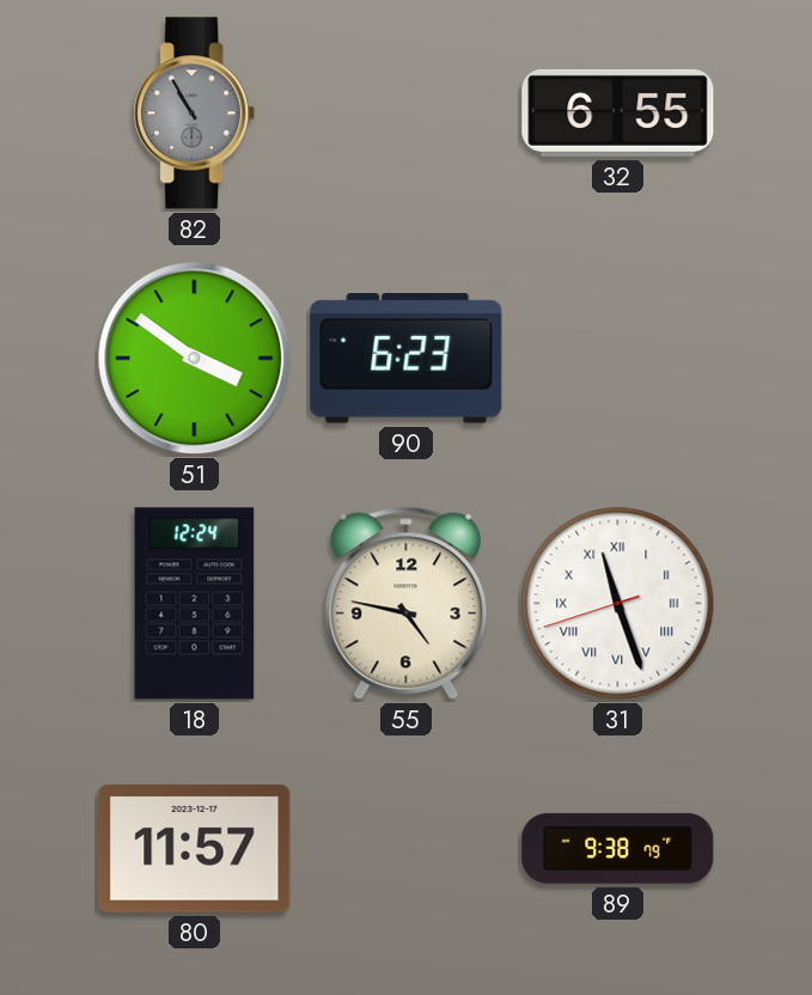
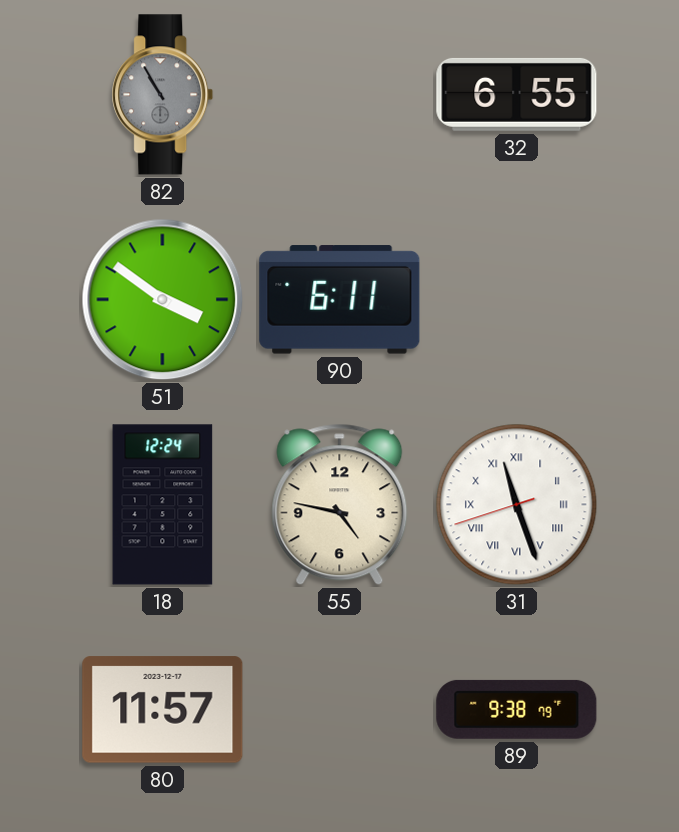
90: 6:23 -> 6:11 (340, 300)
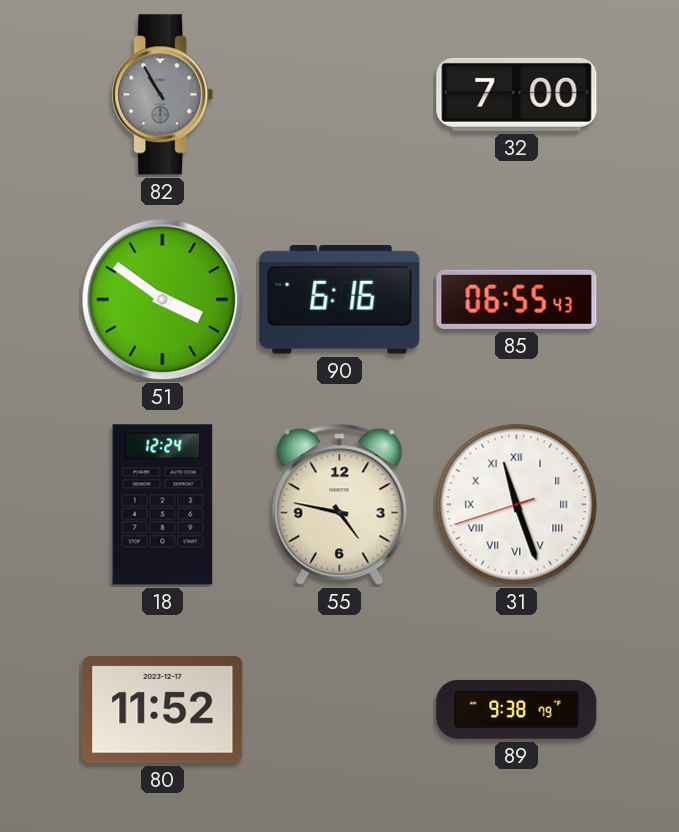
32: 6:55 -> 7:00 (517, 94)
90: 6:11 -> 6:16 (340, 300)
85: none -> 06:55 (517, 299)
80: 11:57 -> 11:52 (163, 710)
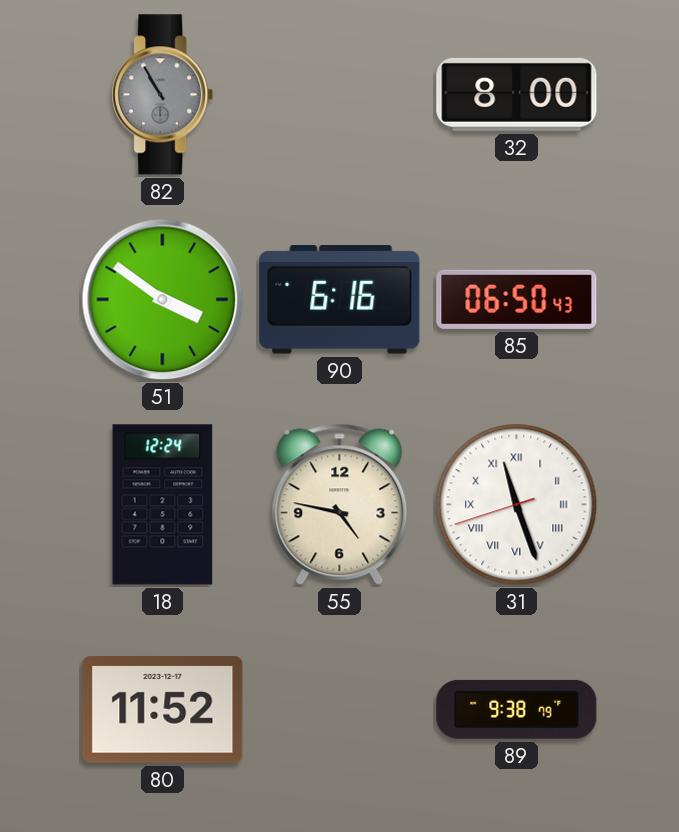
32: 7:00 -> 8:00 (517, 94)
85: 06:55 -> 06:50 (517, 299)
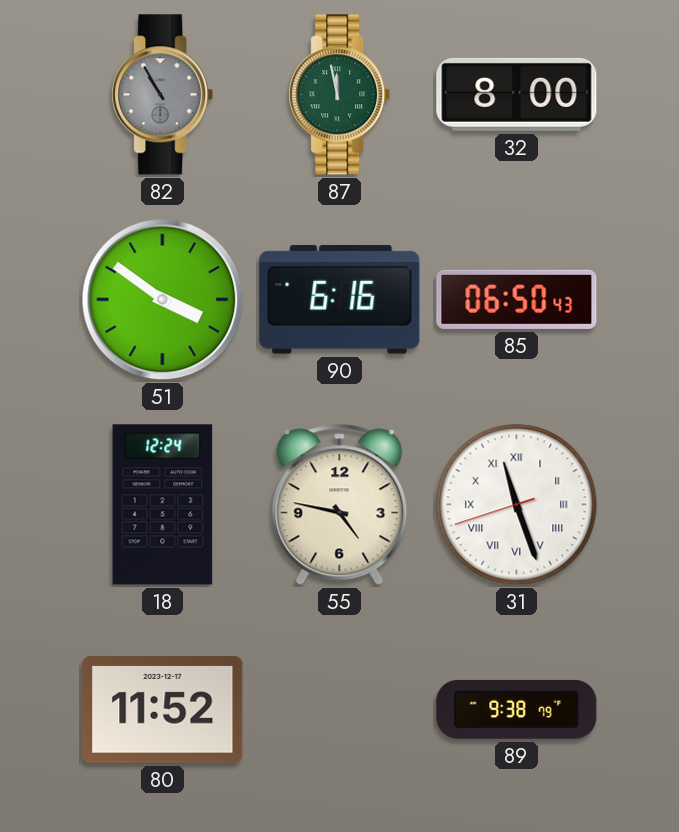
87: none -> 11:58 (340, 95)
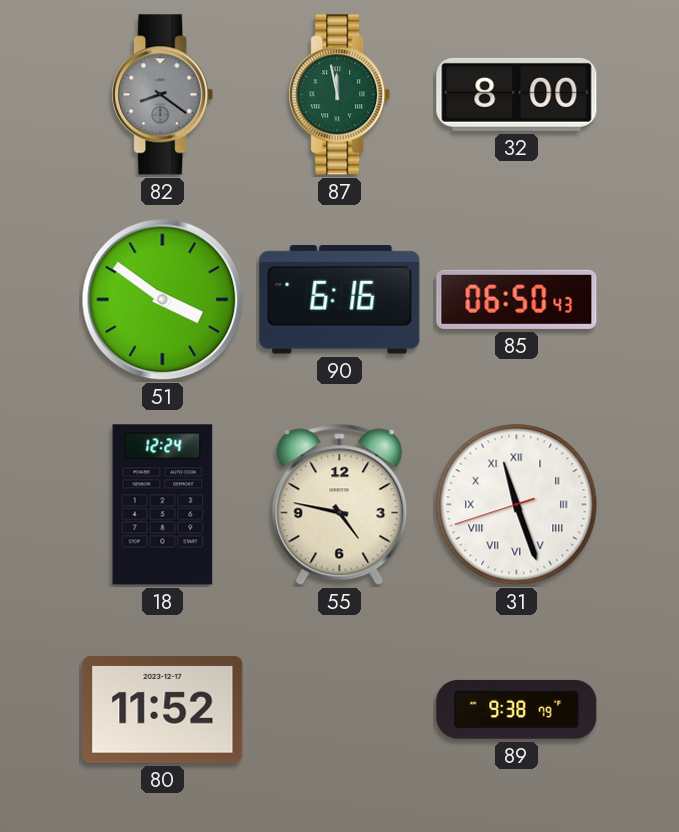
82: 10:55 -> 8:21 (163, 95)
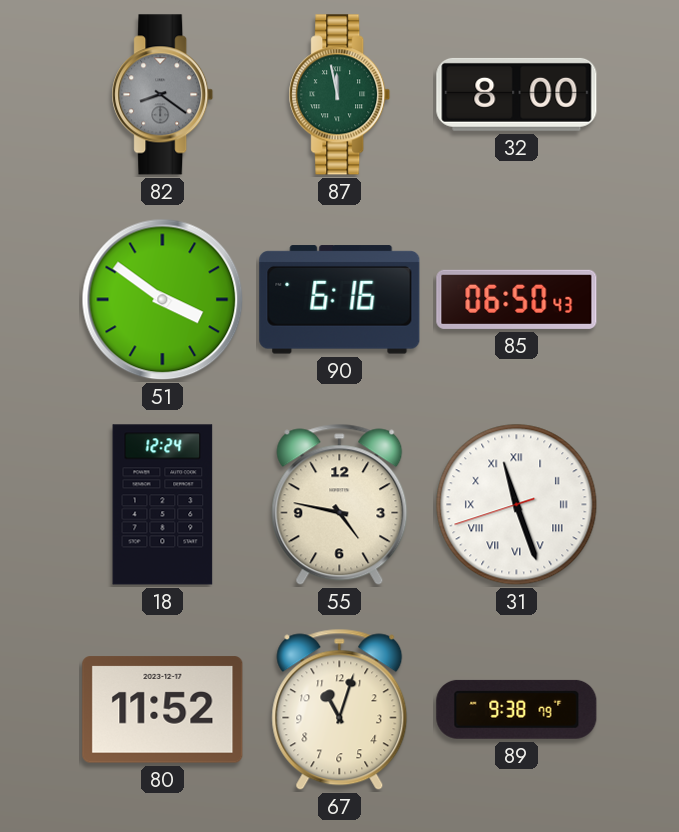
67: none -> 11:03 (340, 710)
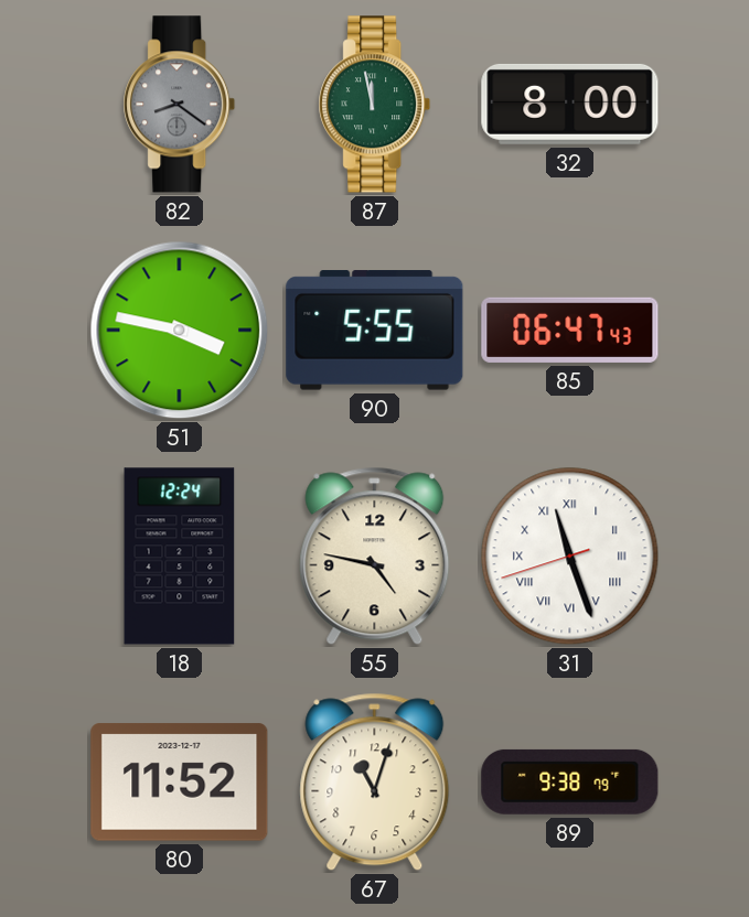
51: 3:51 -> 3:47 (180, 331)
90: 6:16 -> 5:55 (375, 331)
85: 06:50 -> 06:47 (570, 330)
